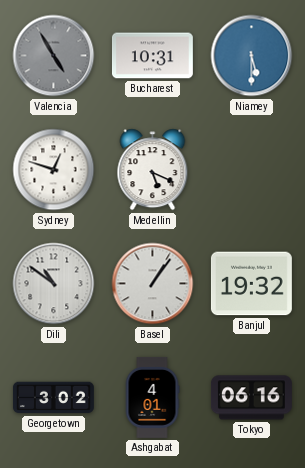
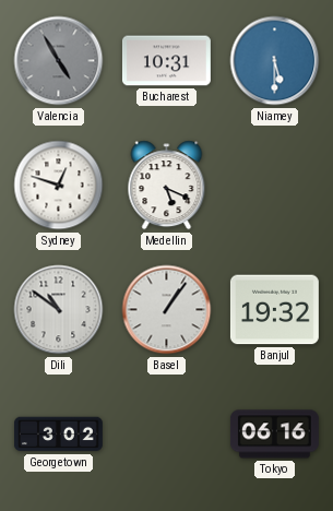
Ashgabat: 4:01 -> none (152, 397)
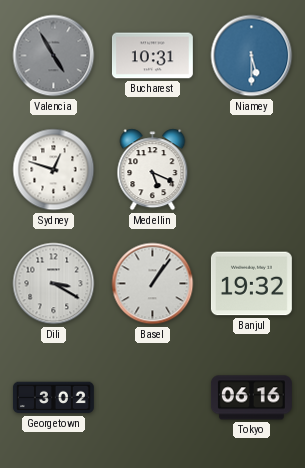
Dili: 10:51 -> 3:20 (54, 284)
